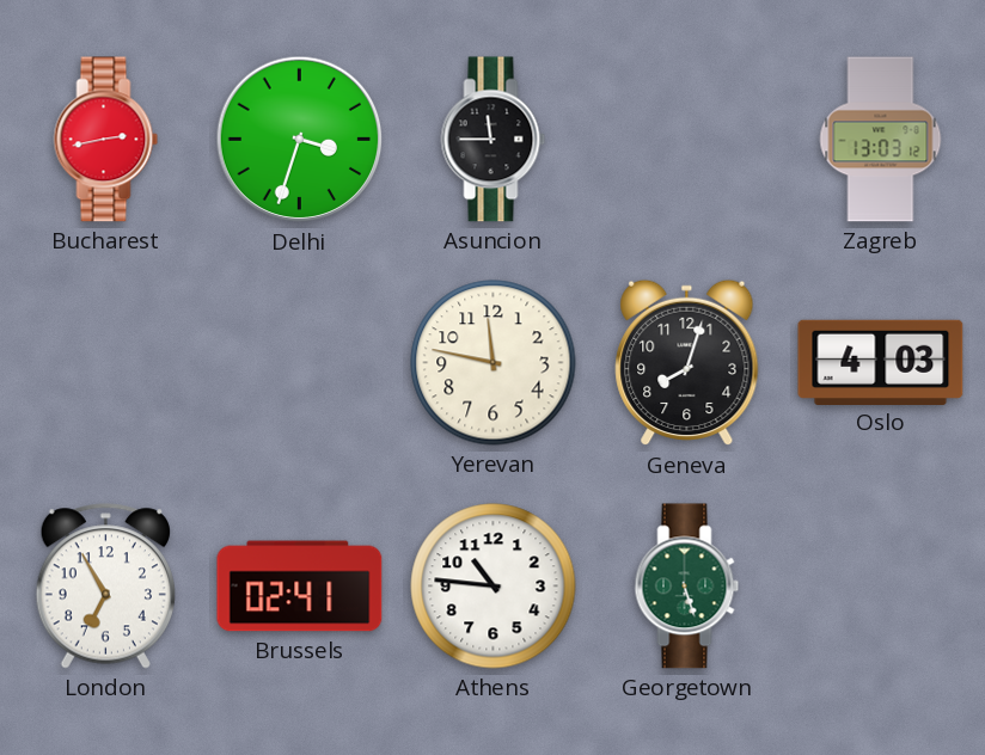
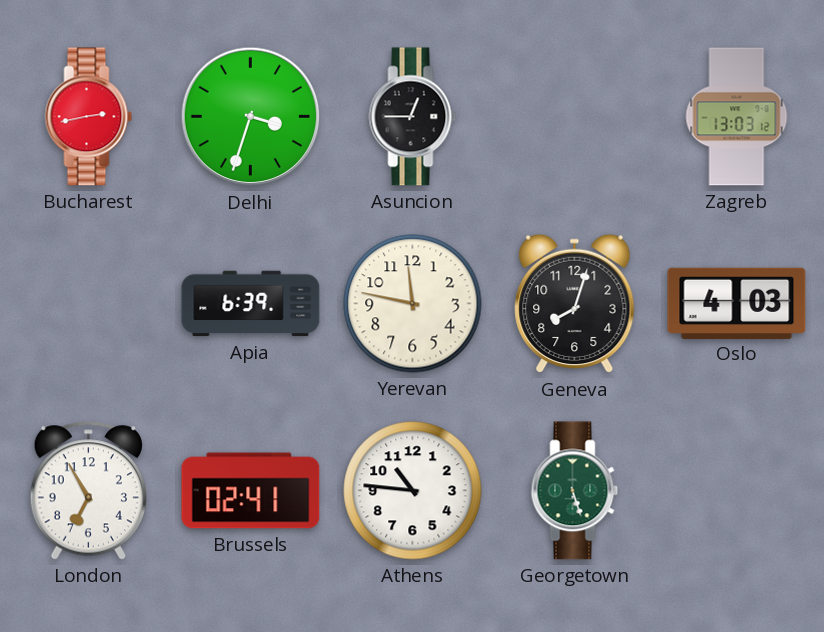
Asuncion: 11:45 -> 12:45 (413, 117)
Apia: none -> 6:39 (251, 304)
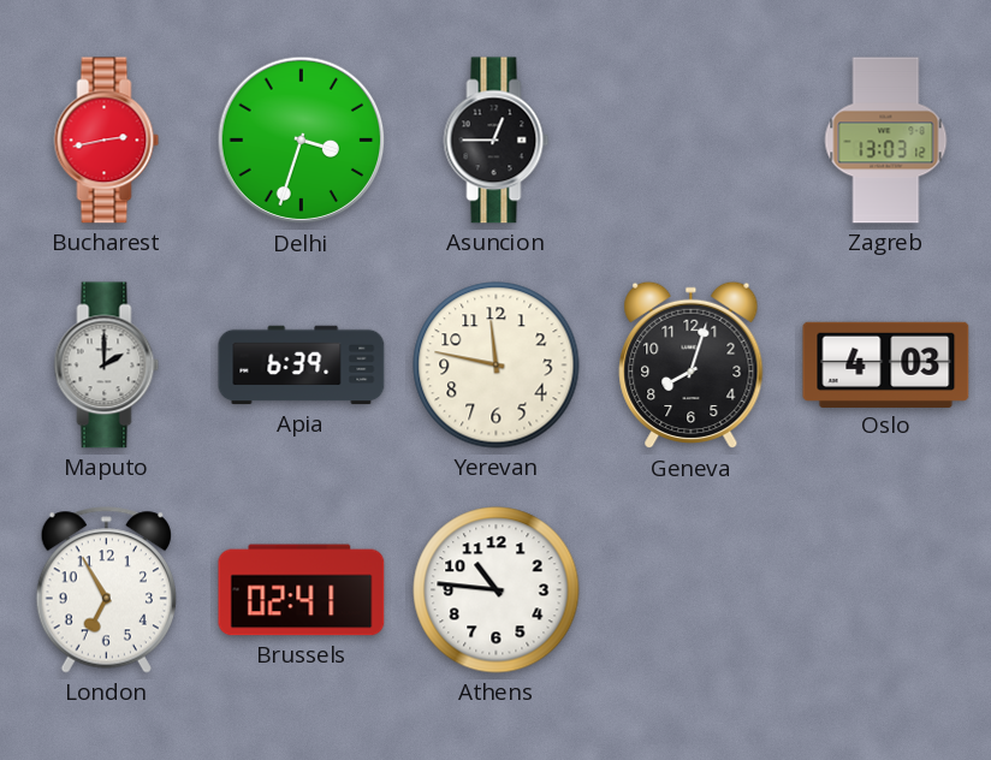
Maputo: none -> 2:00 (107, 366)
Georgetown: 5:27 -> none (575, 491)
